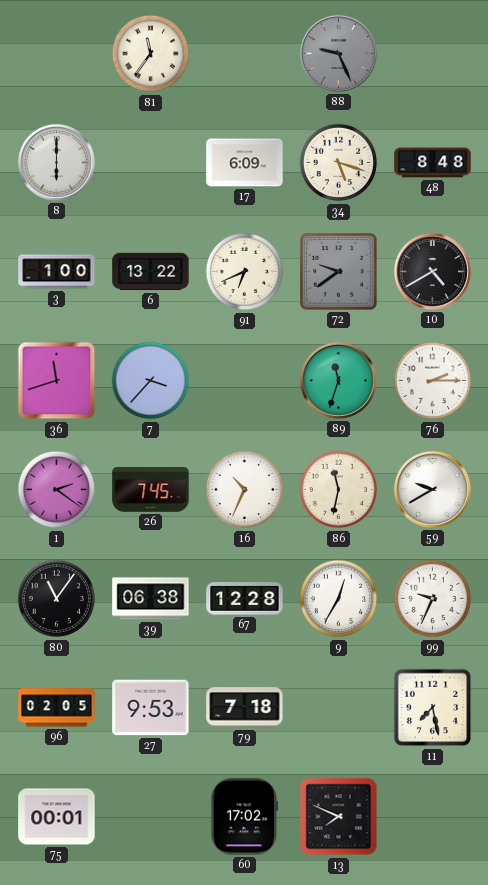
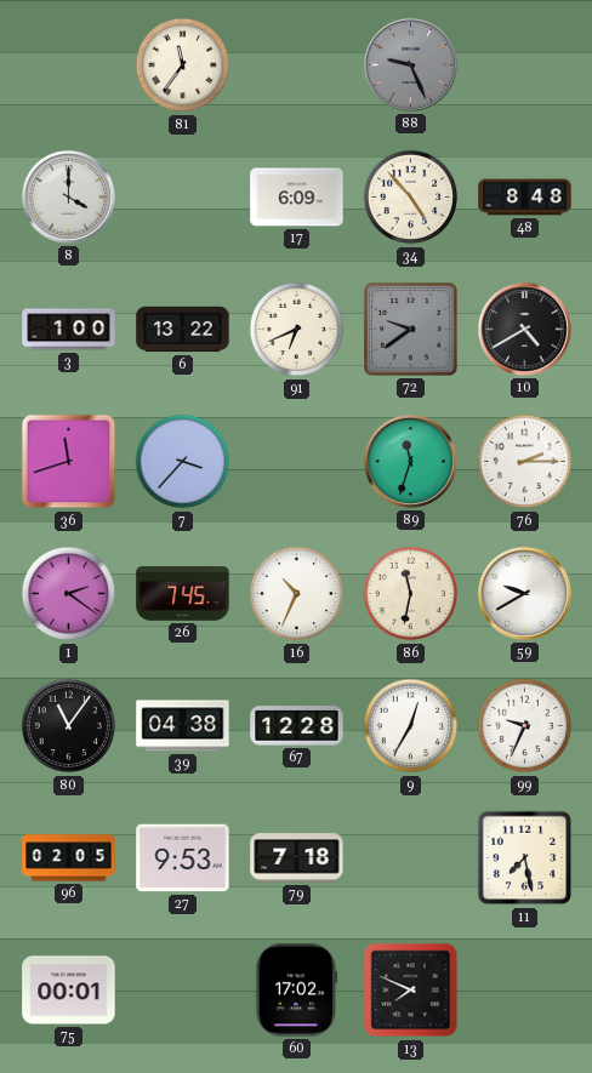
8: 6:00 -> 4:00 (68, 196)
34: 5:18 -> 4:53 (411, 198)
39: 06:38 -> 04:38 (183, 726)
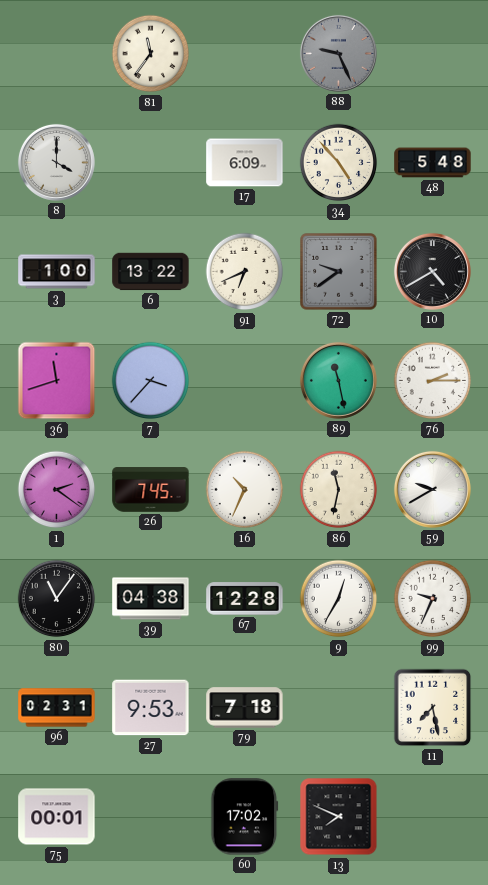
48: 8:48 -> 5:48 (433, 163)
89: 11:33 -> 11:28 (338, 380)
96: 02:05 -> 02:31 (57, 708)
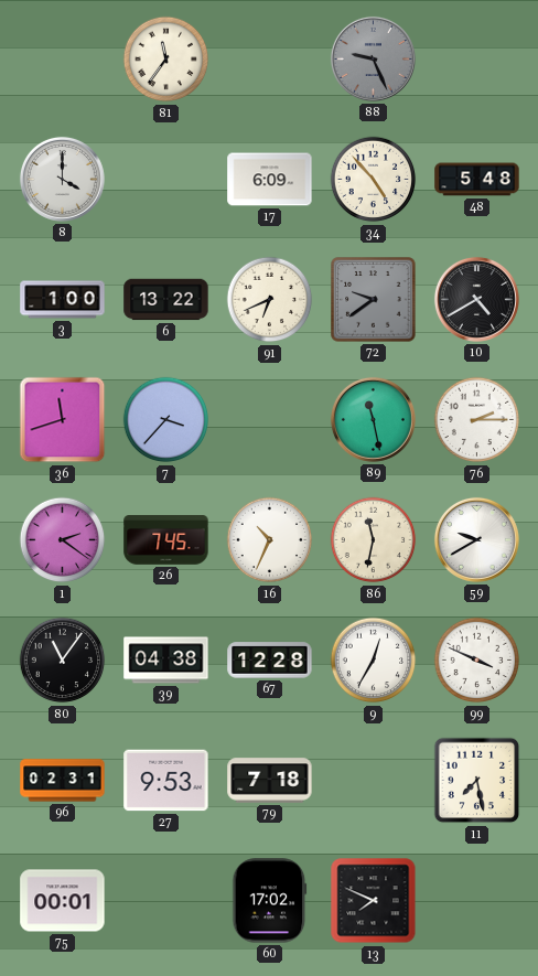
99: 9:34 -> 3:49 (477, 661)
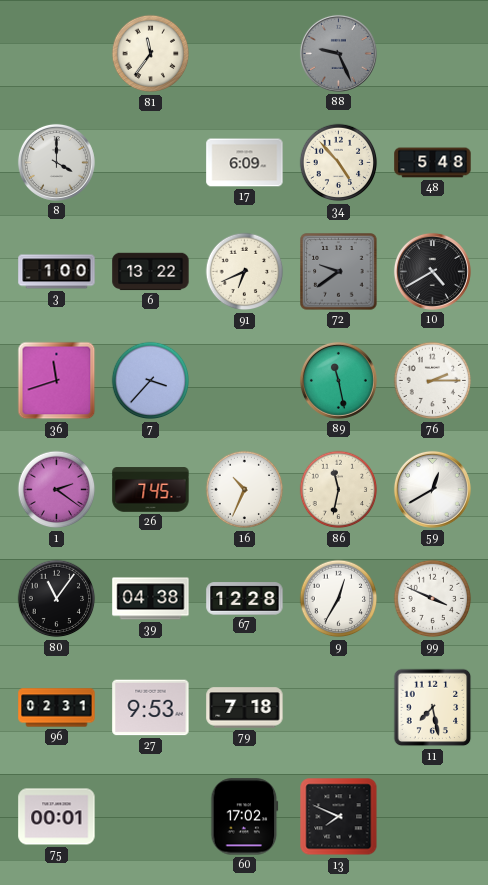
59: 9:40 -> 12:40 (432, 489)
